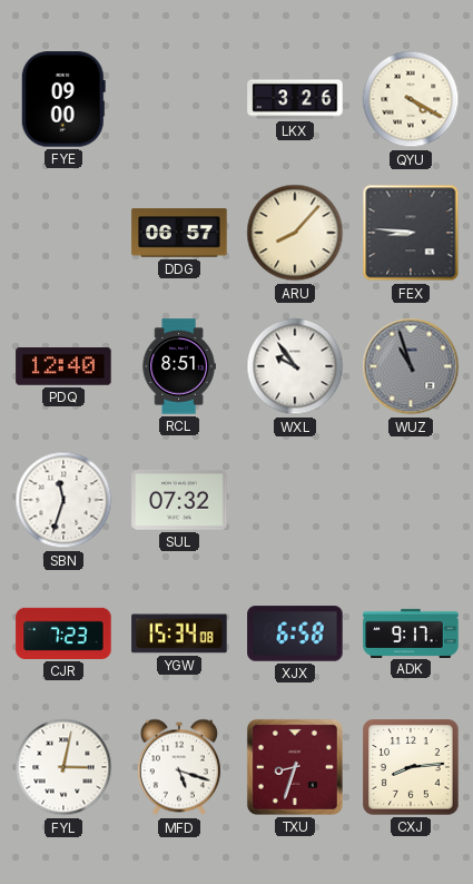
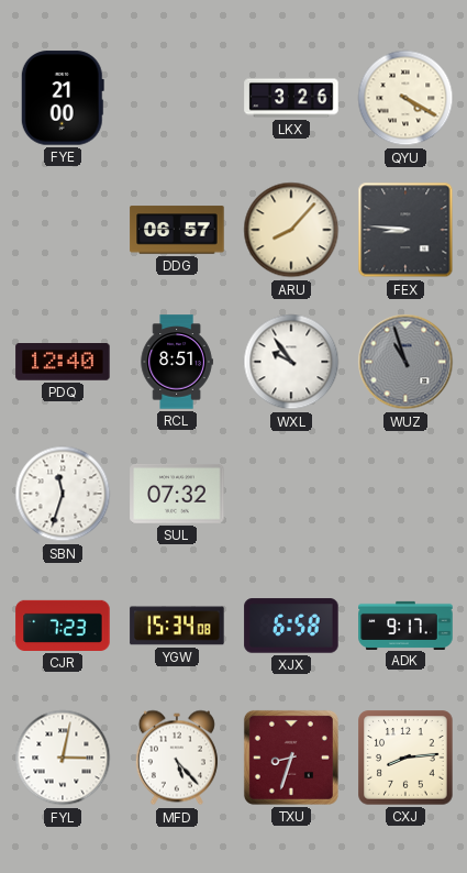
FYE: 09:00 -> 21:00 (63, 98)
MFD: 5:18 -> 5:23 (177, 758)
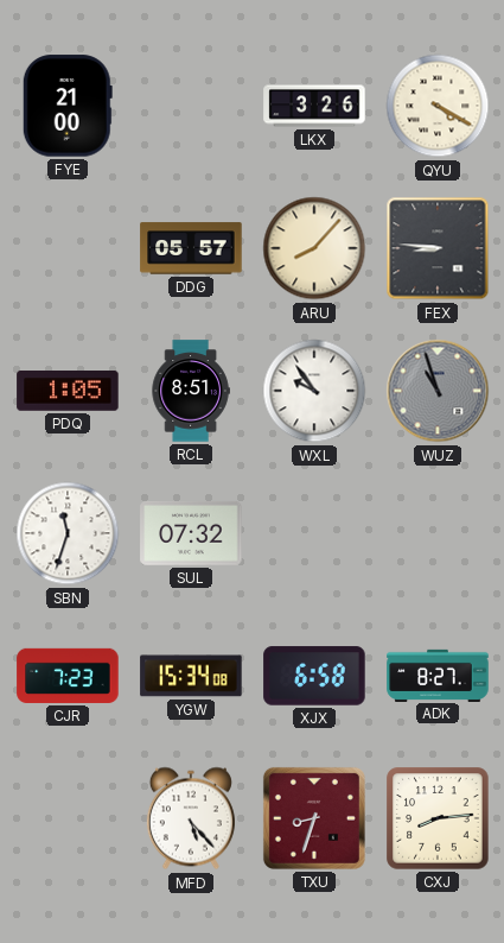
DDG: 06:57 -> 05:57 (191, 248)
PDQ: 12:40 -> 1:05 (68, 392)
ADK: 9:17 -> 8:27 (438, 675)
FYL: 3:02 -> none (63, 758)
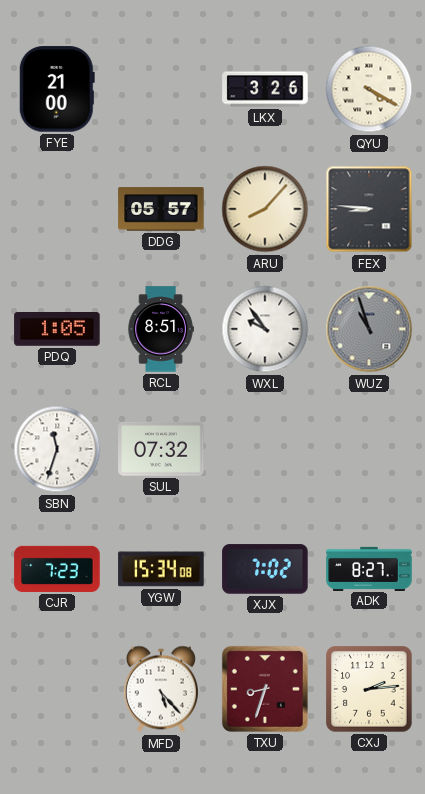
XJX: 6:58 -> 7:02 (265, 569)
CXJ: 8:14 -> 2:14 (369, 689)
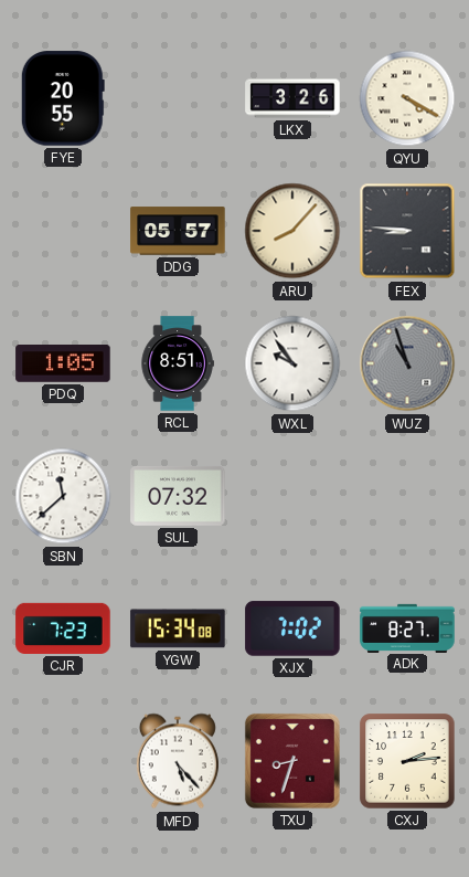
FYE: 21:00 -> 20:55 (63, 98)
SBN: 11:33 -> 11:38 (63, 496)
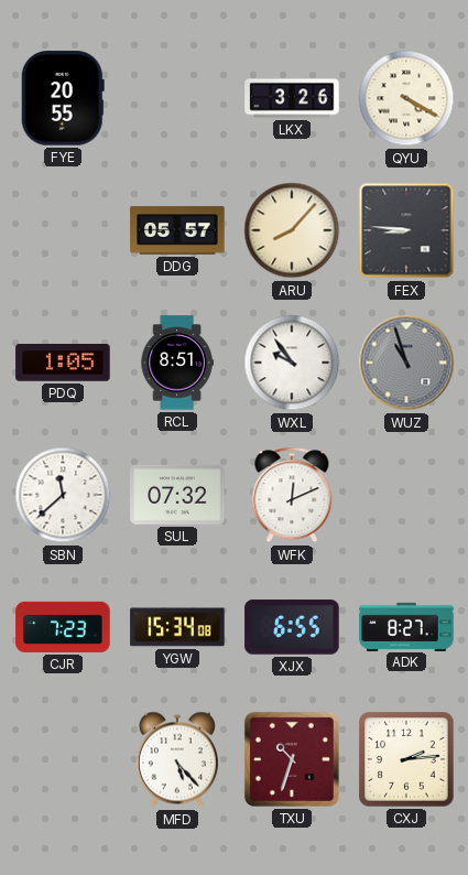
WFK: none -> 12:11 (292, 495)
XJX: 7:02 -> 6:55 (292, 627)
TXU: 8:33 -> 10:33 (292, 759)
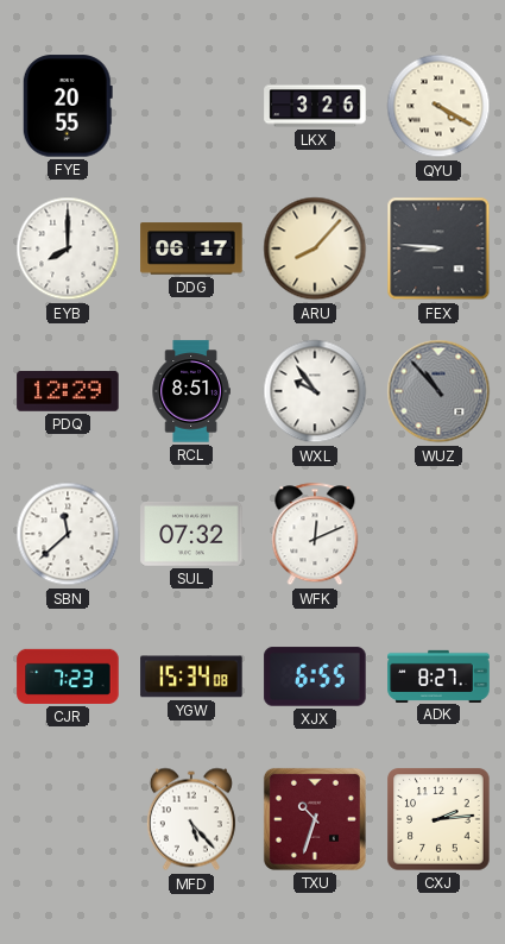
EYB: none -> 8:00 (68, 248)
DDG: 05:57 -> 06:17 (191, 248)
PDQ: 1:05 -> 12:29 (68, 392)
WUZ: 10:57 -> 10:53 (438, 391)
